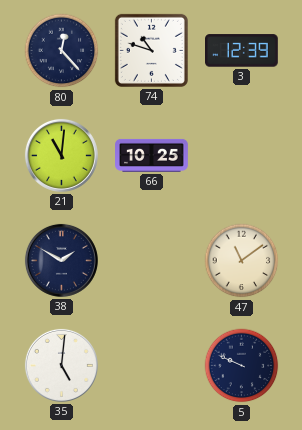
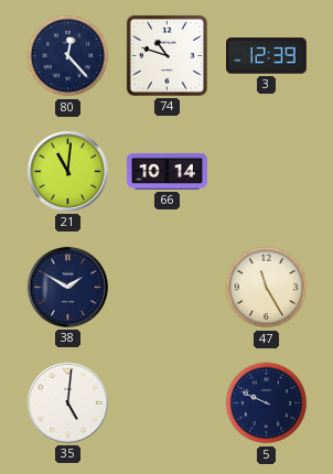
66: 10:25 -> 10:14 (168, 171)
47: 11:09 -> 11:25 (267, 288)
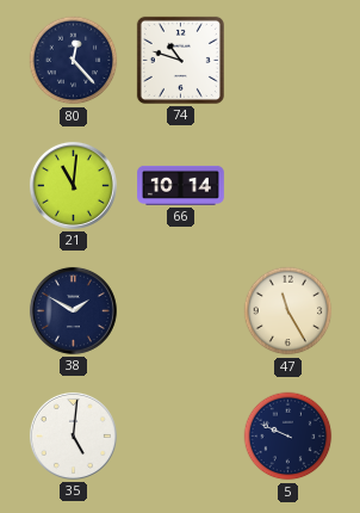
3: 12:39 -> none (267, 56)
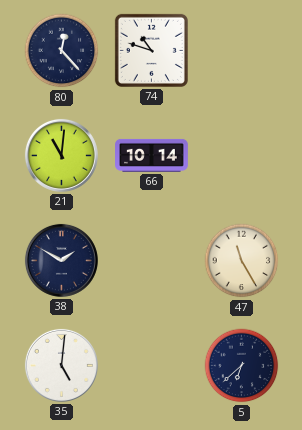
5: 9:49 -> 6:38 (242, 366)
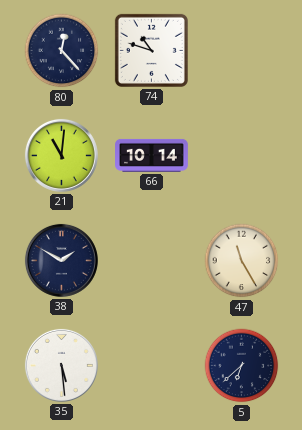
35: 5:01 -> 5:29 (61, 365)
